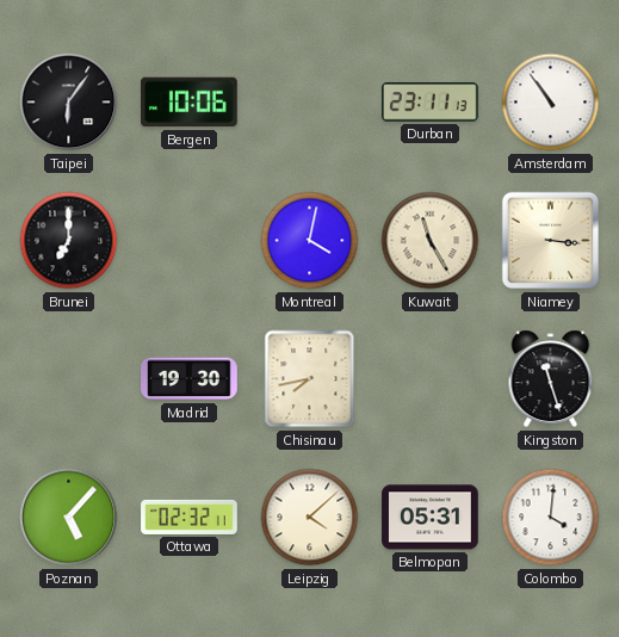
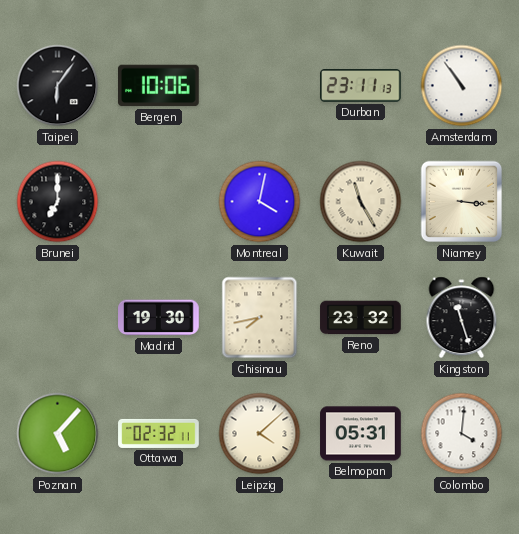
Reno: none -> 23:32 (361, 318)
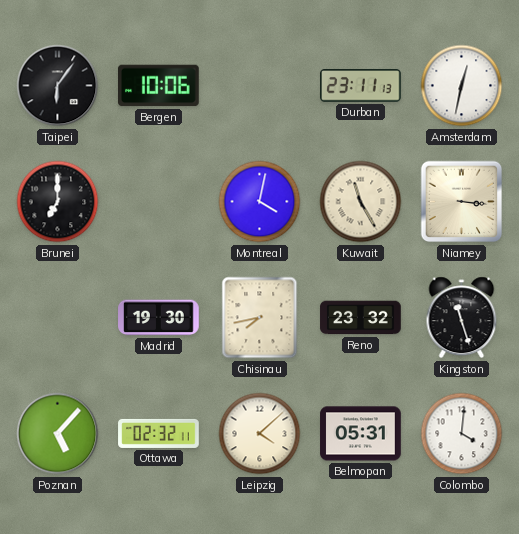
Amsterdam: 10:54 -> 12:32 (462, 86)
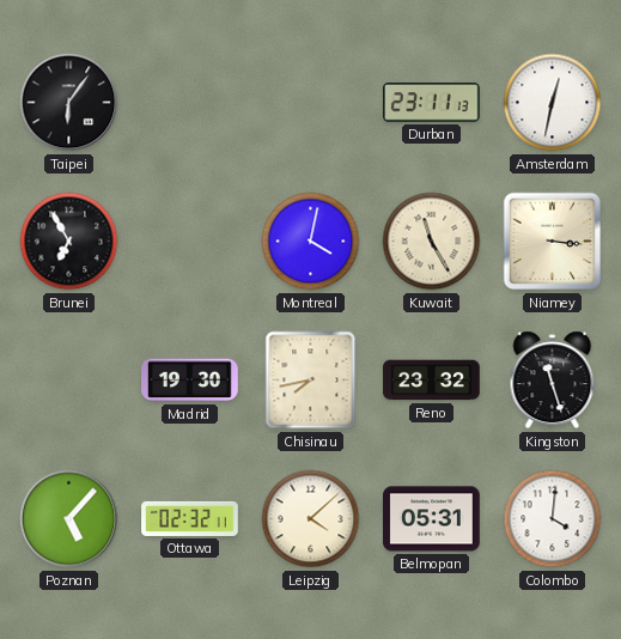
Bergen: 10:06 -> none (159, 86)
Brunei: 7:00 -> 6:55 (69, 242)
